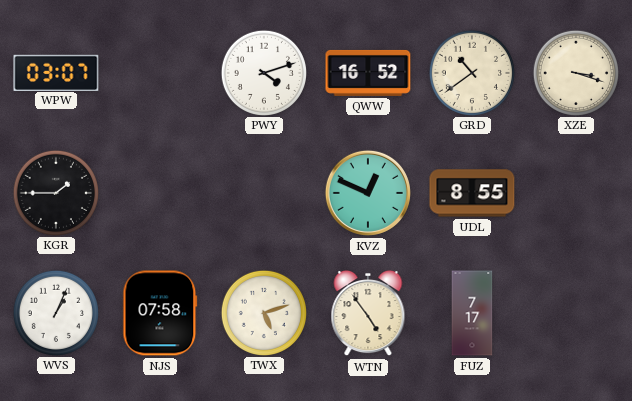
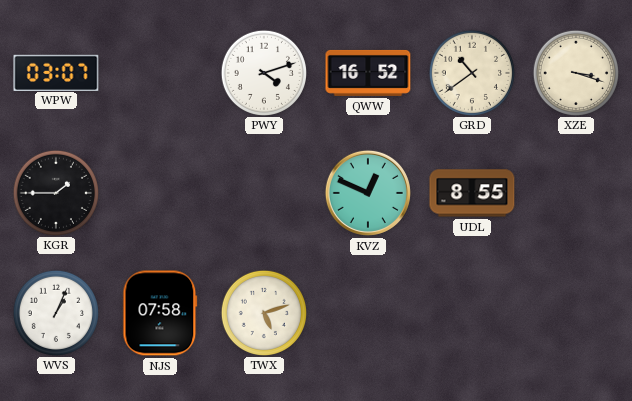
WTN: 4:54 -> none (368, 313)
FUZ: 7:17 -> none (472, 313)
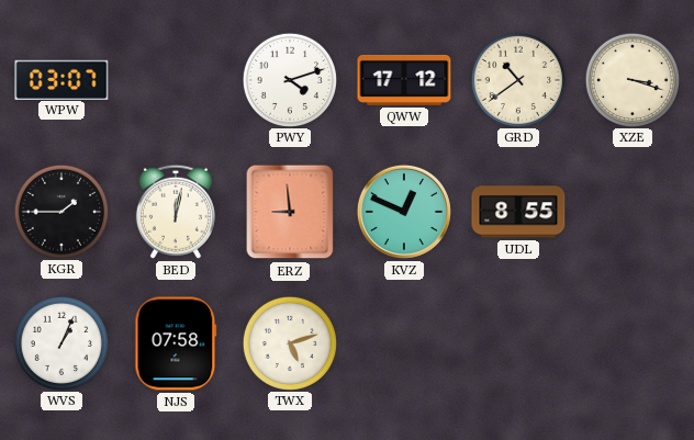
QWW: 16:52 -> 17:12 (404, 80)
BED: none -> 12:02 (176, 212)
ERZ: none -> 8:59 (290, 212)
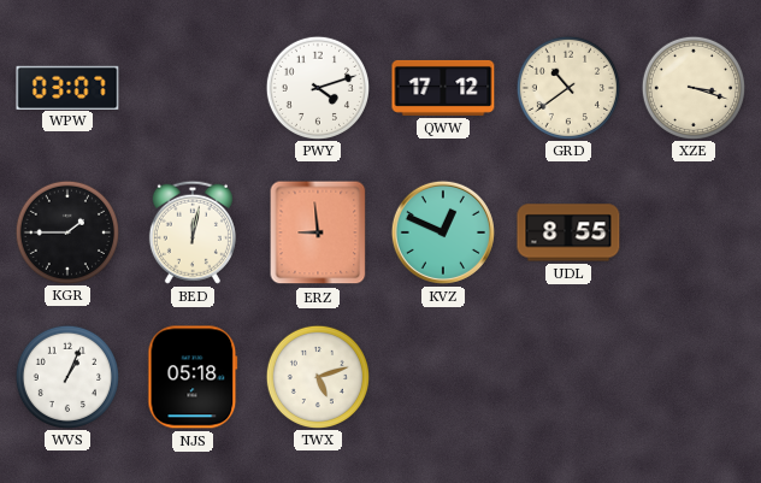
NJS: 07:58 -> 05:18 (193, 377)
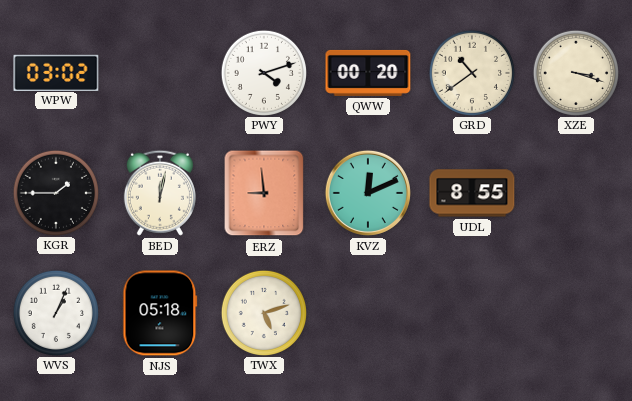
WPW: 03:07 -> 03:02 (56, 72)
QWW: 17:12 -> 00:20 (368, 73)
KVZ: 12:49 -> 12:11 (368, 193)
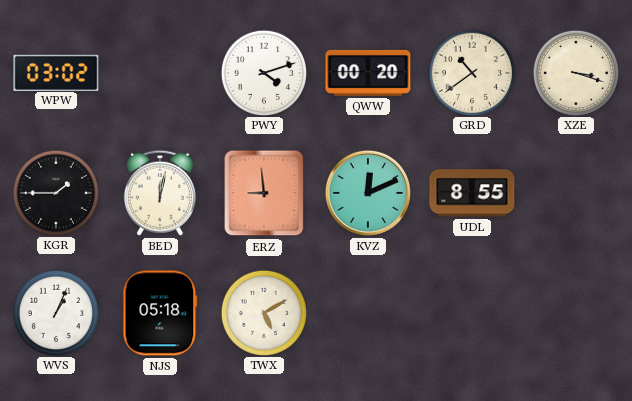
TWX: 5:12 -> 5:10 (263, 312)
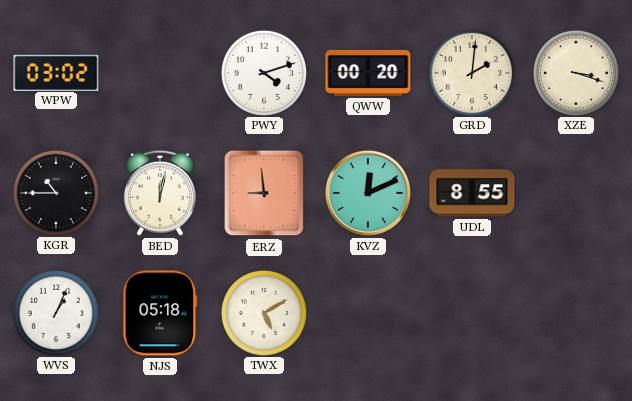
GRD: 10:39 -> 2:01 (471, 72)
KGR: 1:45 -> 10:45 (55, 192)
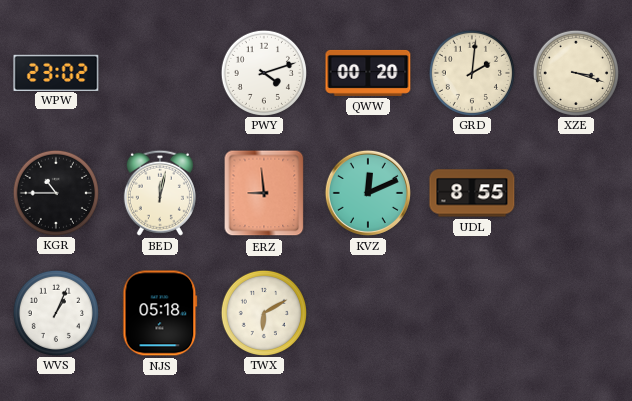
WPW: 03:02 -> 23:02 (56, 72)
TWX: 5:10 -> 6:10 (263, 312)
